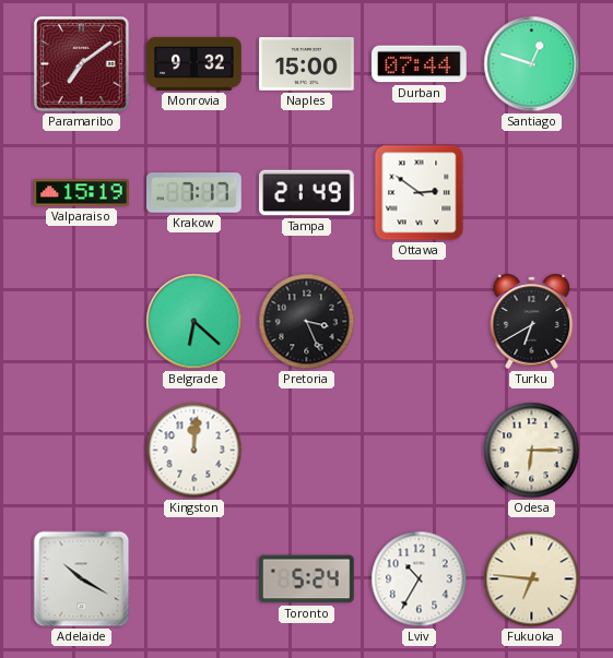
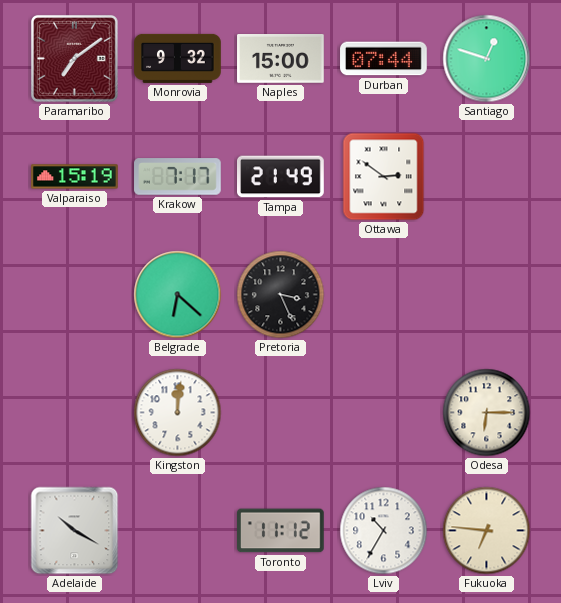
Turku: 6:40 -> none (532, 321)
Toronto: 5:24 -> 11:12 (281, 531)
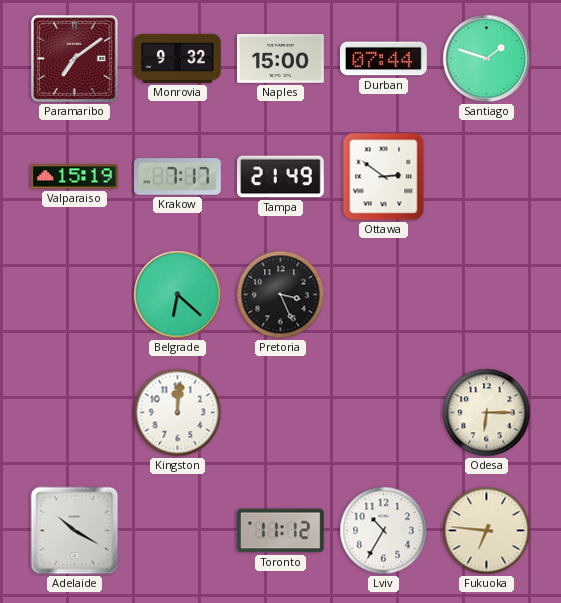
Santiago: 12:48 -> 1:48 (487, 59)
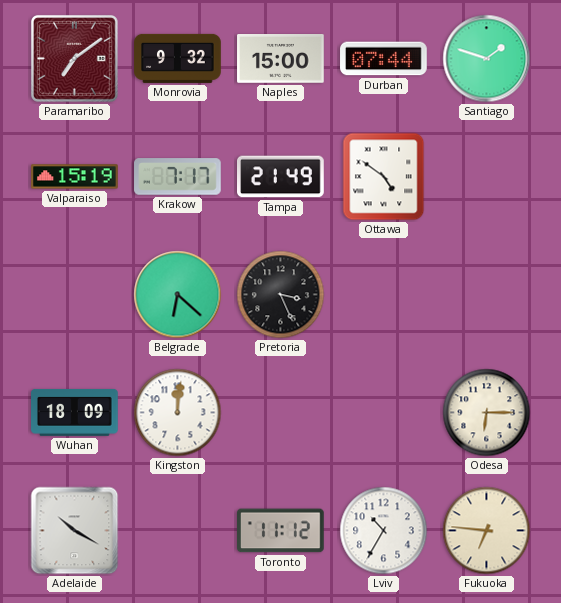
Ottawa: 2:51 -> 4:51 (384, 177)
Wuhan: none -> 18:09 (75, 412)
